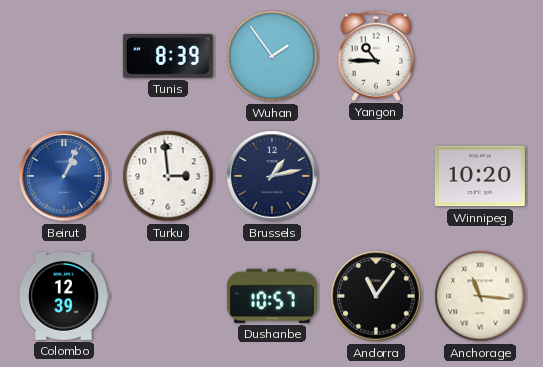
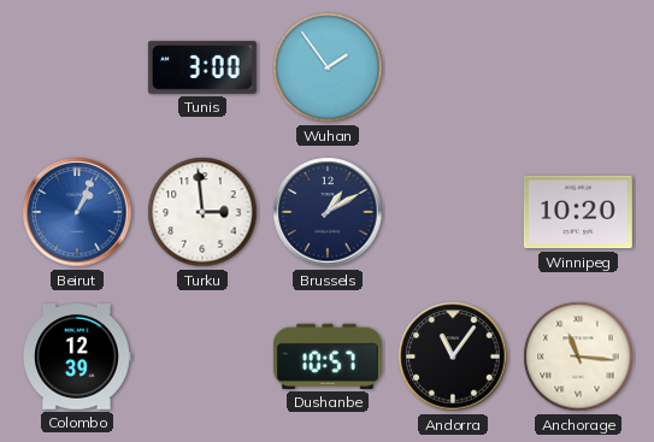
Tunis: 8:39 -> 3:00 (202, 67)
Yangon: 10:45 -> none (376, 56)
Brussels: 1:13 -> 1:10 (328, 212)
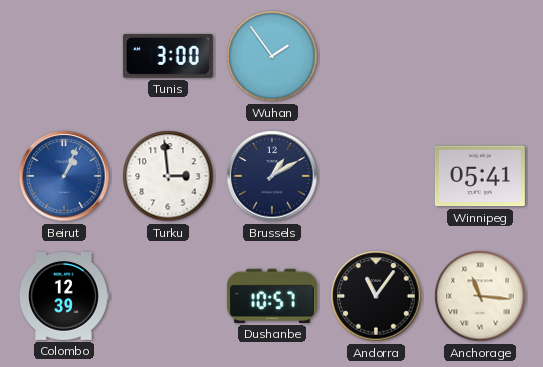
Winnipeg: 10:20 -> 05:41 (480, 176)
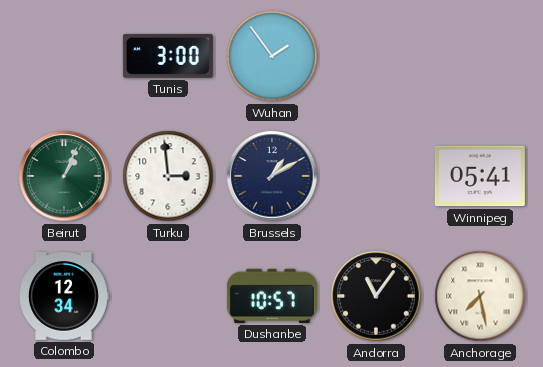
Beirut dial: blue -> green (64, 176)
Colombo: 12:39 -> 12:34 (64, 297)
Anchorage: 11:16 -> 7:28 (480, 296)
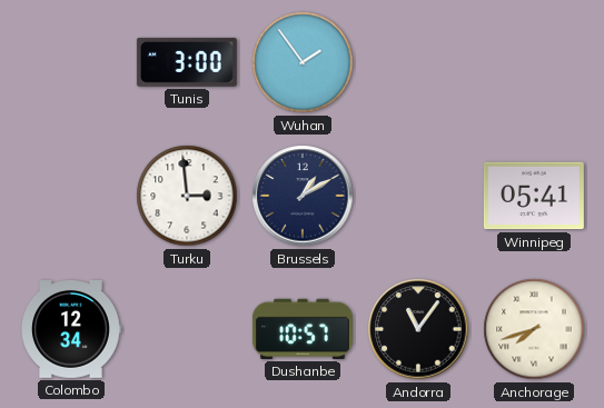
Beirut: 1:04 -> none (64, 176)
Anchorage: 7:28 -> 7:42 (534, 329)
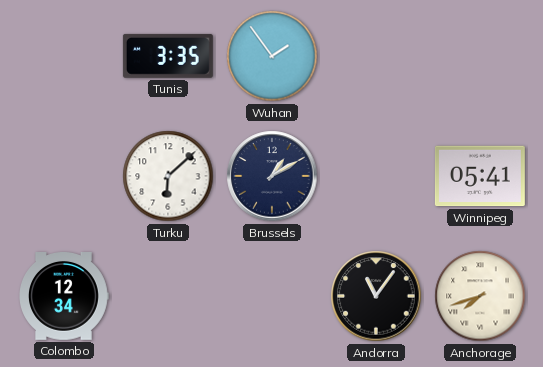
Tunis: 3:00 -> 3:35 (168, 56)
Turku: 2:59 -> 6:08 (168, 176)
Dushanbe: 10:57 -> none (303, 329)
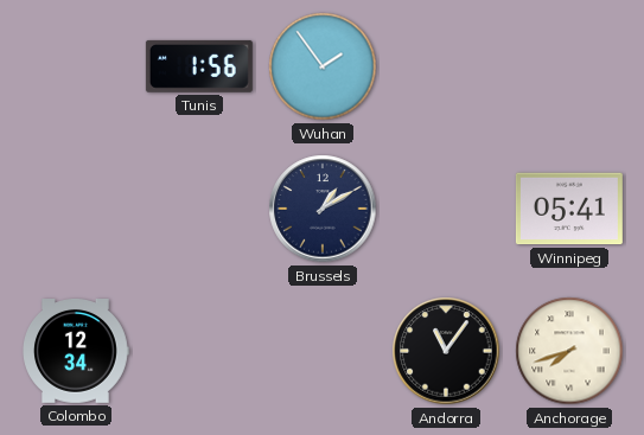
Tunis: 3:35 -> 1:56 (199, 66)
Turku: 6:08 -> none (168, 176)
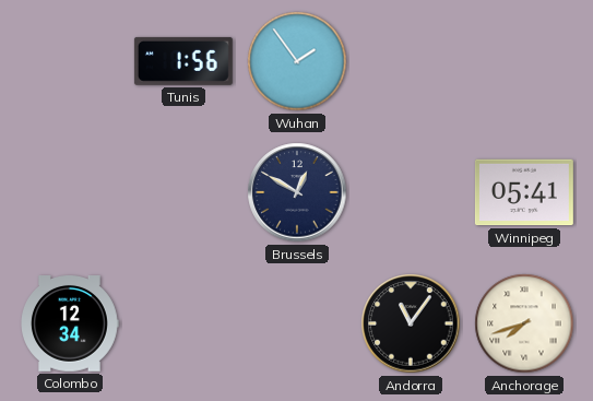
Brussels: 1:10 -> 12:50 (297, 192)
